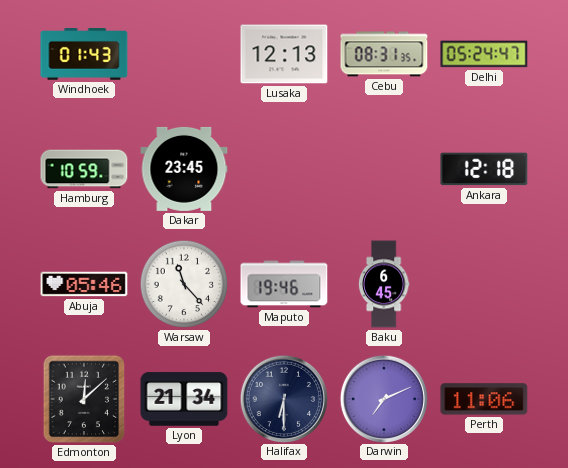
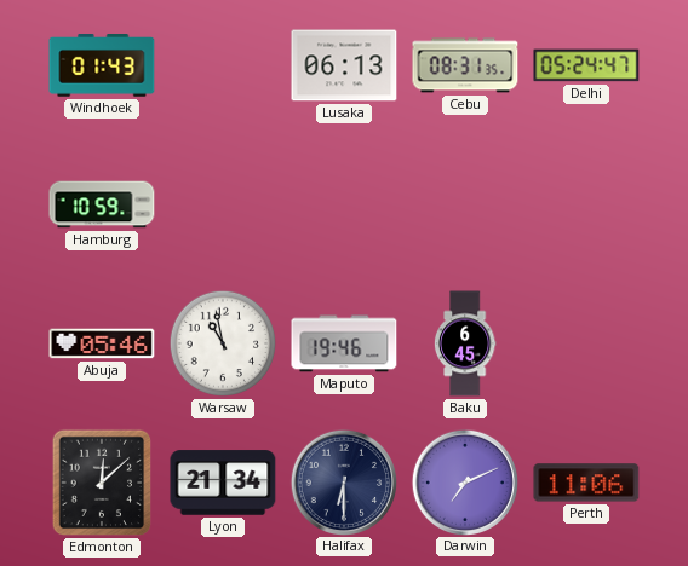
Lusaka: 12:13 -> 06:13 (344, 65)
Dakar: 23:45 -> none (184, 169)
Ankara: 12:18 -> none (484, 169)
Warsaw: 11:23 -> 10:58 (223, 343)
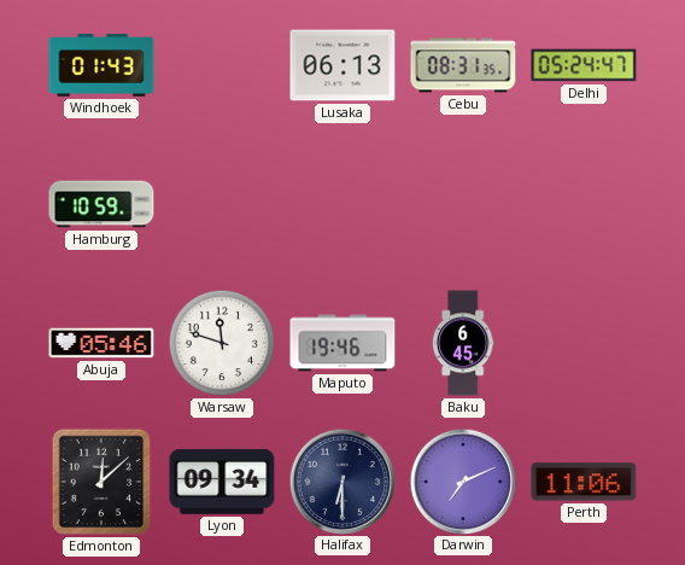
Warsaw: 10:58 -> 11:48 (222, 343)
Lyon: 21:34 -> 09:34 (222, 482)
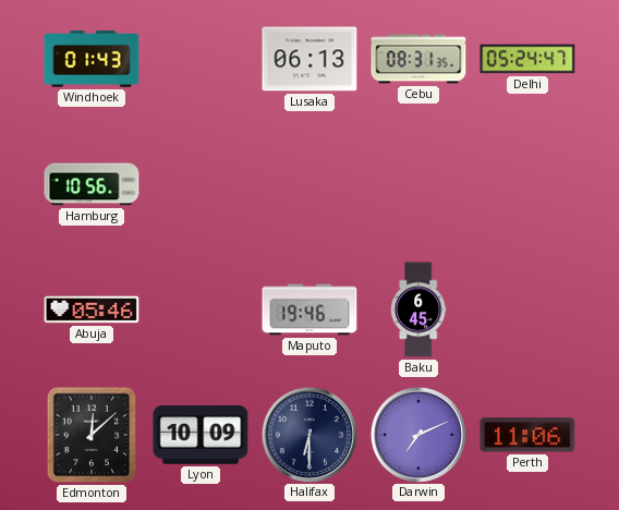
Hamburg: 10:59 -> 10:56 (92, 184)
Warsaw: 11:48 -> none (222, 343)
Lyon: 09:34 -> 10:09 (201, 435)
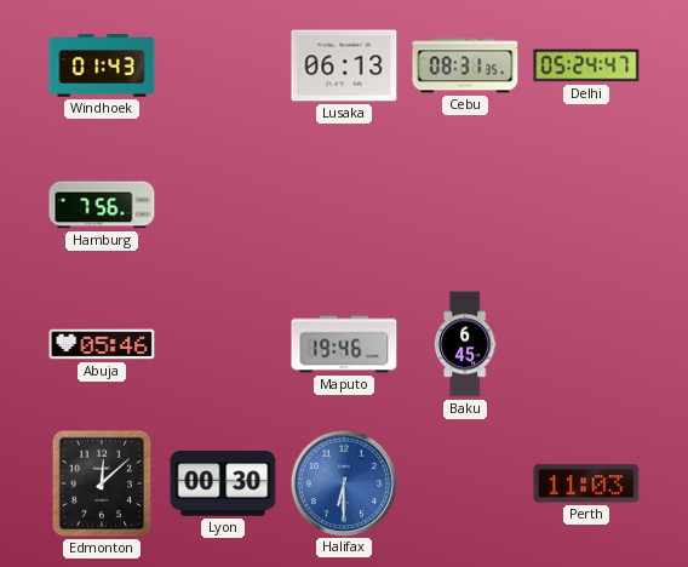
Hamburg: 10:56 -> 7:56 (102, 205)
Lyon: 10:09 -> 00:30 (223, 483)
Halifax dial: navy -> blue (343, 482)
Darwin: 7:11 -> none (417, 434)
Perth: 11:06 -> 11:03 (586, 483)
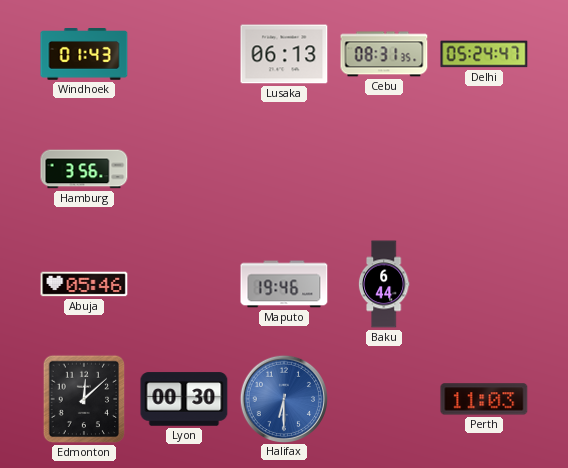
Hamburg: 7:56 -> 3:56 (84, 169)
Baku: 6:45 -> 6:44 (384, 284)
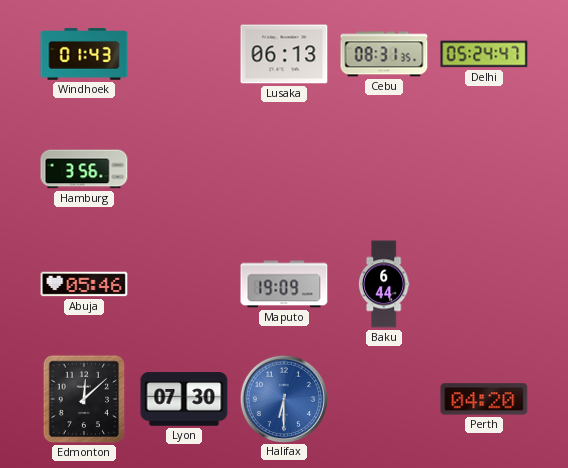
Maputo: 19:46 -> 19:09 (284, 284)
Lyon: 00:30 -> 07:30 (184, 399)
Perth: 11:03 -> 04:20 (484, 399)
